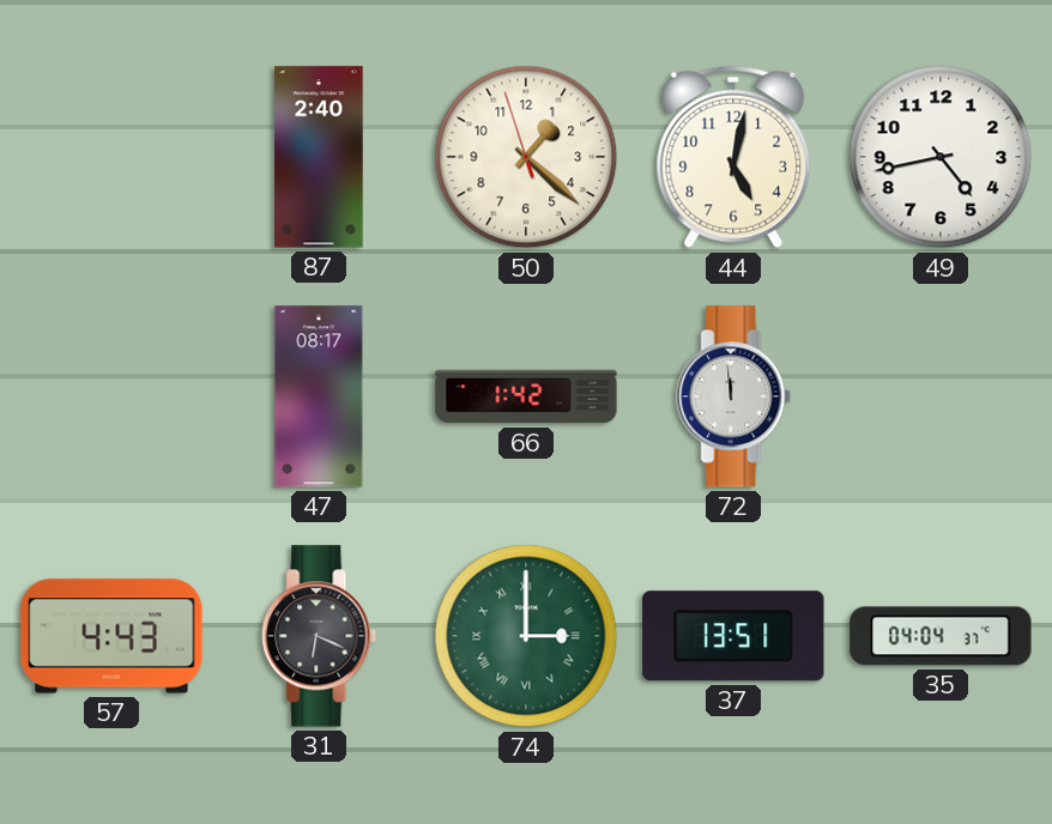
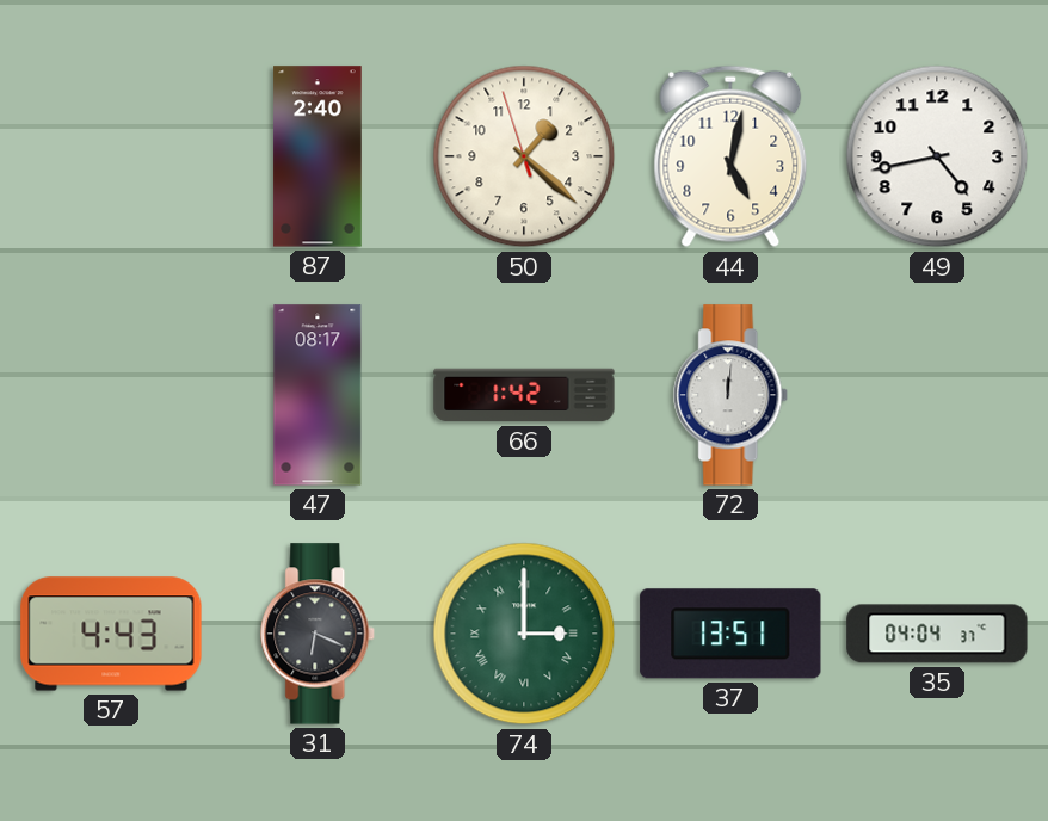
72: 11:59 -> 12:01 (732, 395)
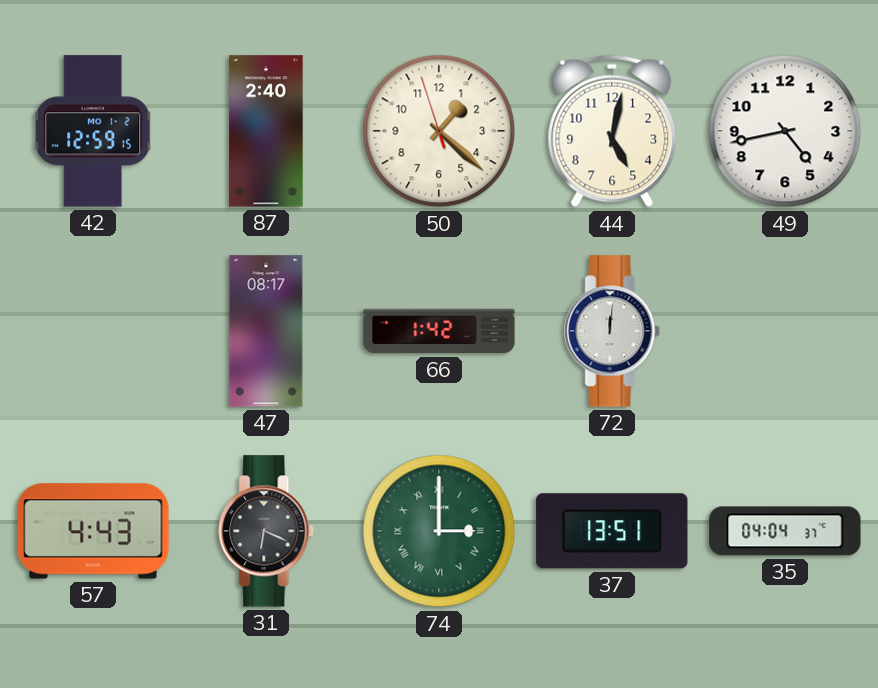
42: none -> 12:59 (94, 131)
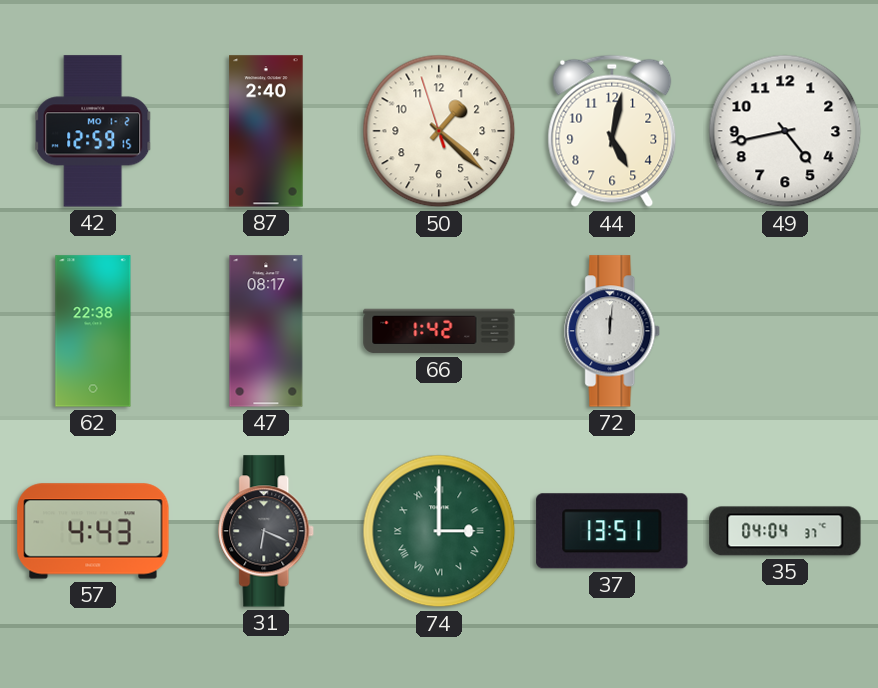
62: none -> 22:38 (93, 331)
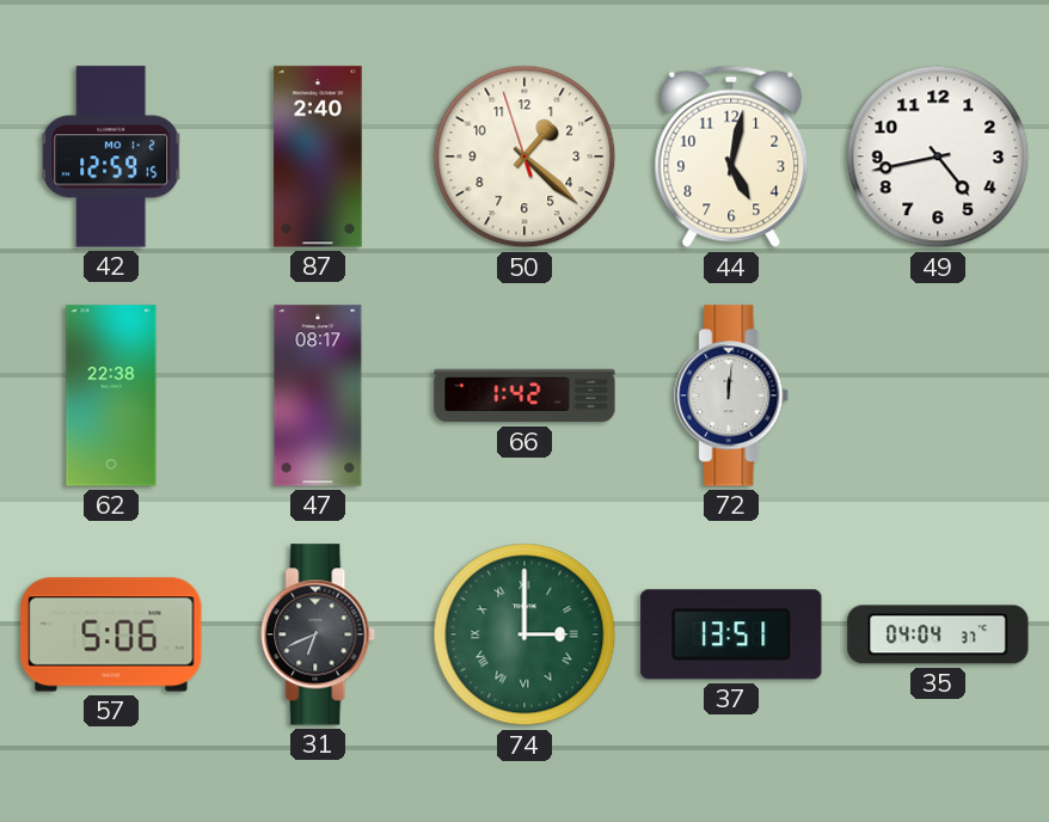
57: 4:43 -> 5:06 (111, 634)
31: 6:19 -> 6:41 (319, 634)
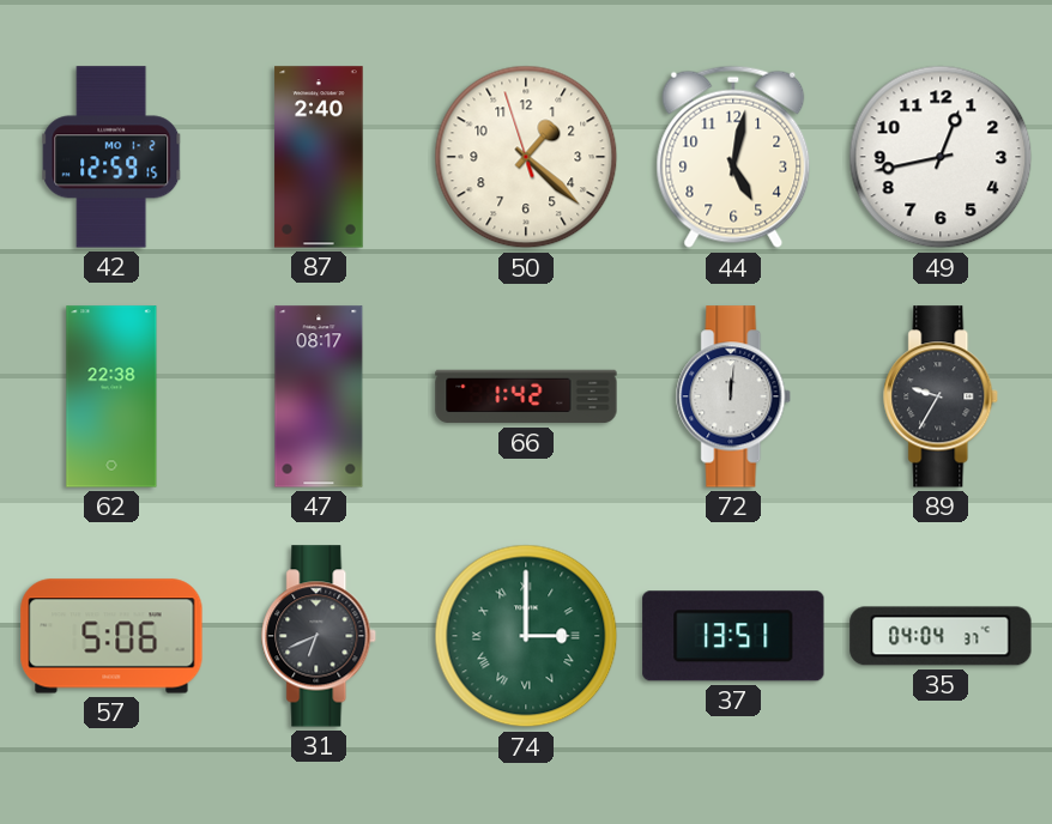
49: 4:43 -> 12:43 (941, 157)
89: none -> 9:35 (942, 396)
